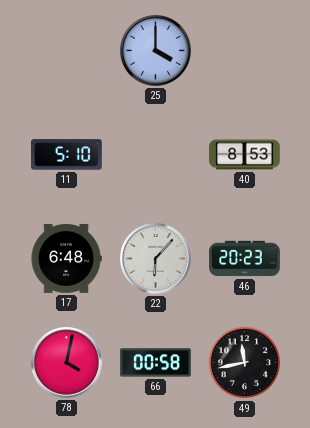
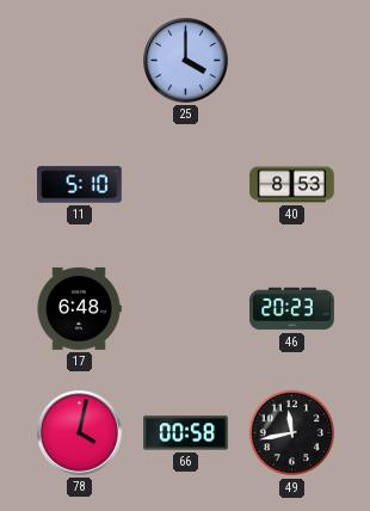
22: 6:07 -> none (156, 259)
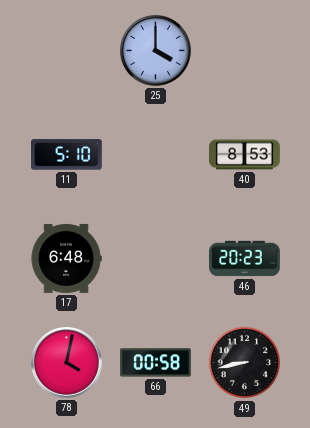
49: 11:43 -> 8:43 (245, 363)
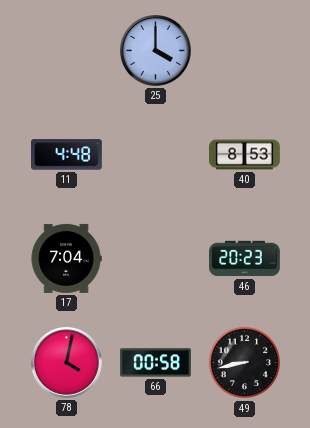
11: 5:10 -> 4:48 (67, 155)
17: 6:48 -> 7:04 (66, 258)
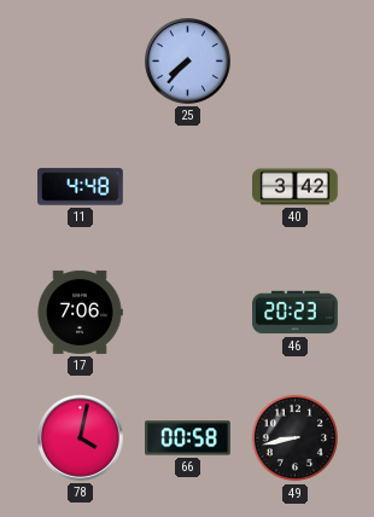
25: 4:00 -> 7:37 (188, 62)
40: 8:53 -> 3:42 (296, 187)
17: 7:04 -> 7:06 (80, 312)
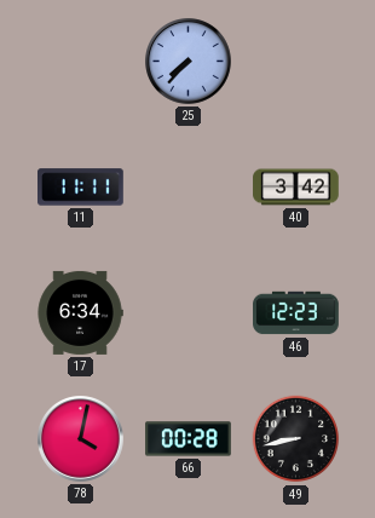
11: 4:48 -> 11:11 (81, 188)
17: 7:06 -> 6:34 (80, 312)
46: 20:23 -> 12:23 (296, 313)
66: 00:58 -> 00:28 (189, 439)
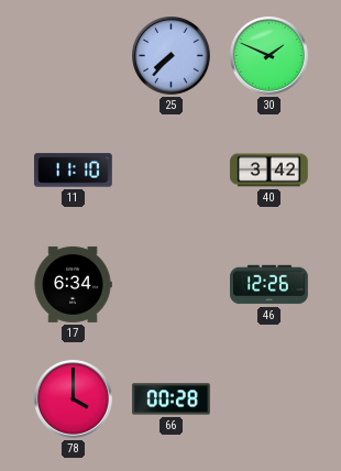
30: none -> 1:49 (269, 56)
11: 11:11 -> 11:10 (74, 171)
46: 12:23 -> 12:26 (269, 285)
78: 4:02 -> 4:00 (74, 399)
49: 8:43 -> none (296, 439)
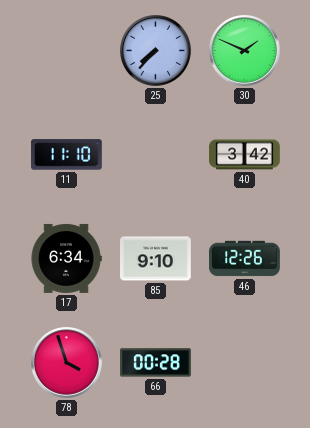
85: none -> 9:10 (156, 259)
78: 4:00 -> 3:57 (67, 363)
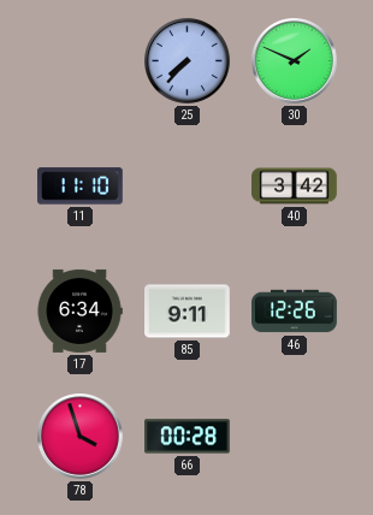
85: 9:10 -> 9:11 (188, 312)
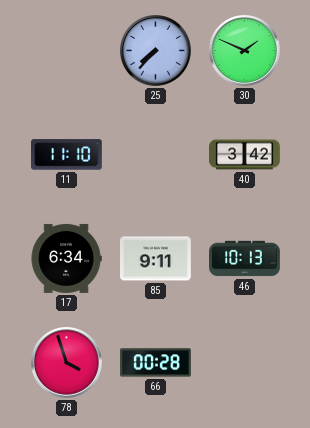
46: 12:26 -> 10:13 (245, 259)
